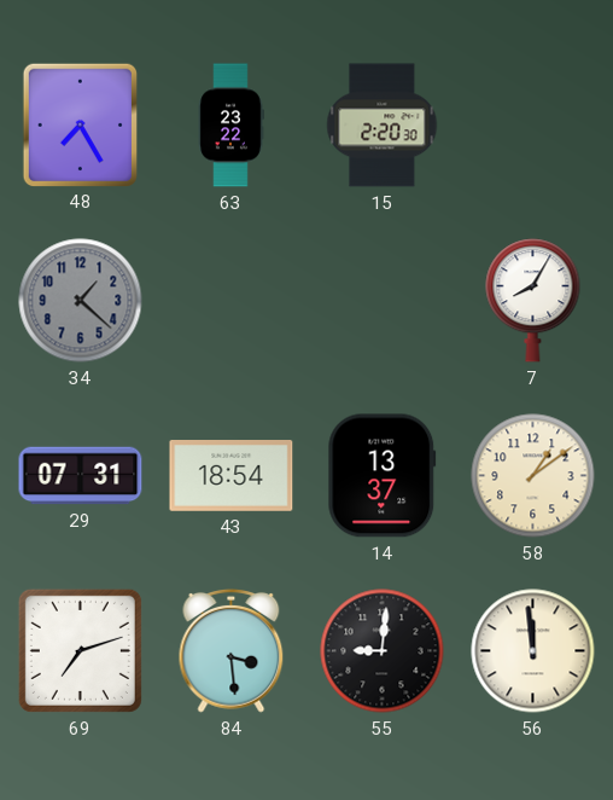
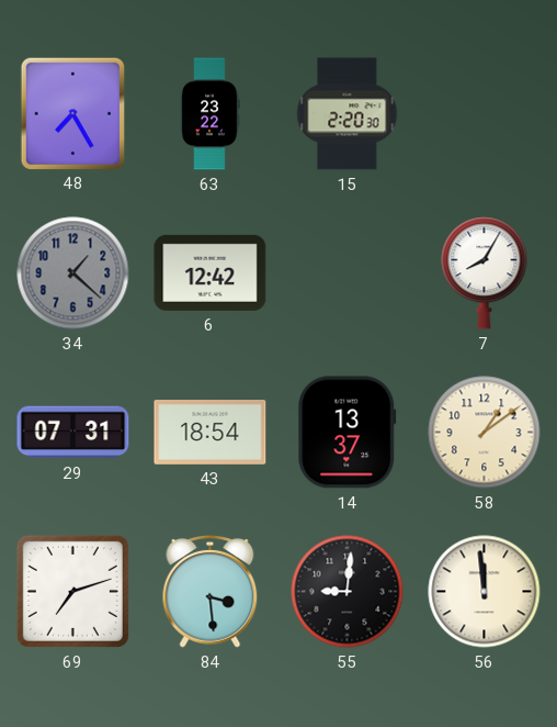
6: none -> 12:42 (211, 272)
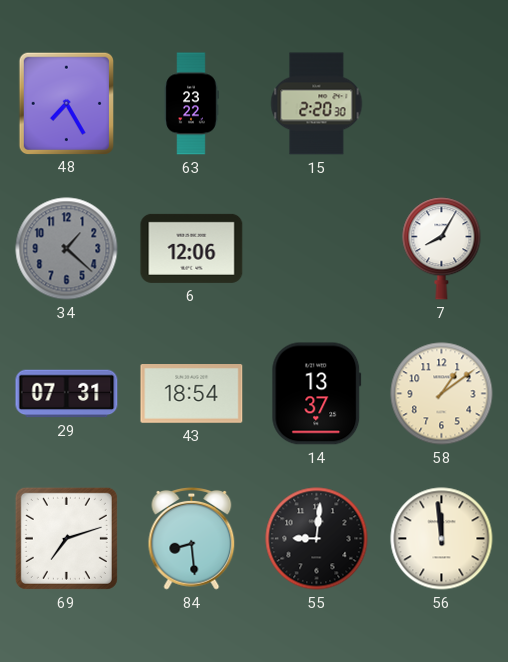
6: 12:42 -> 12:06 (192, 248)
84: 3:29 -> 8:29 (192, 538)
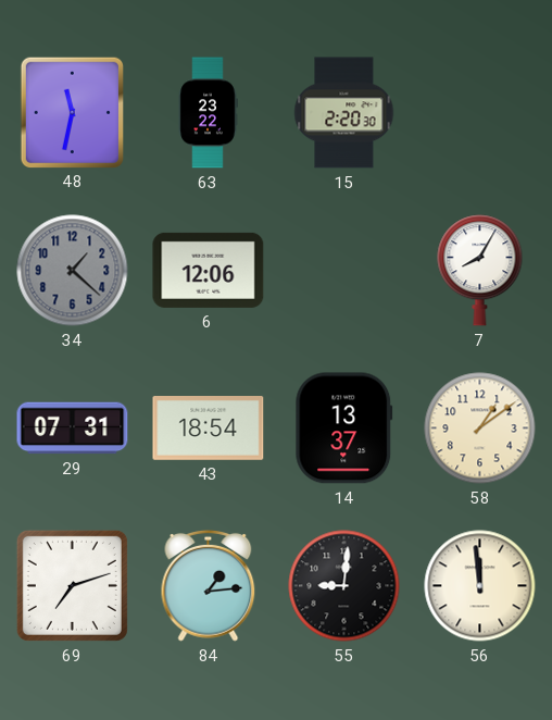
48: 7:25 -> 11:32 (72, 112)
84: 8:29 -> 1:14 (209, 585)
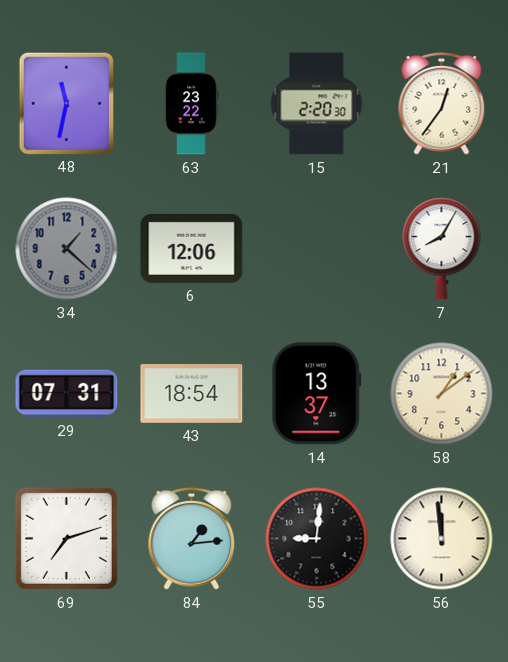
21: none -> 12:36 (442, 103)
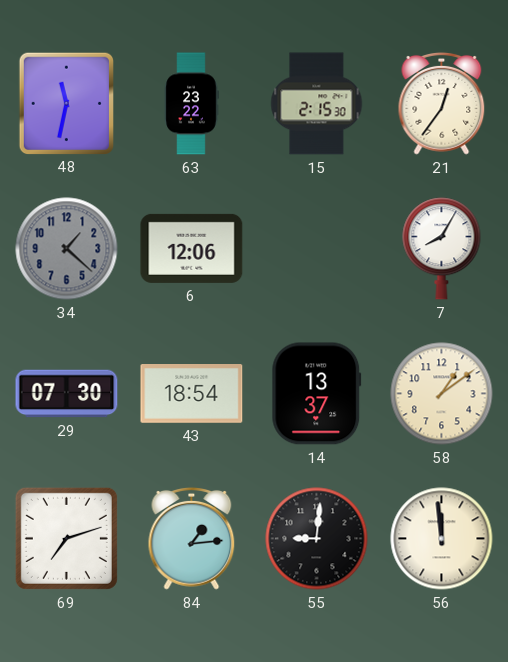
15: 2:20 -> 2:15 (317, 104)
29: 07:31 -> 07:30 (67, 394)
